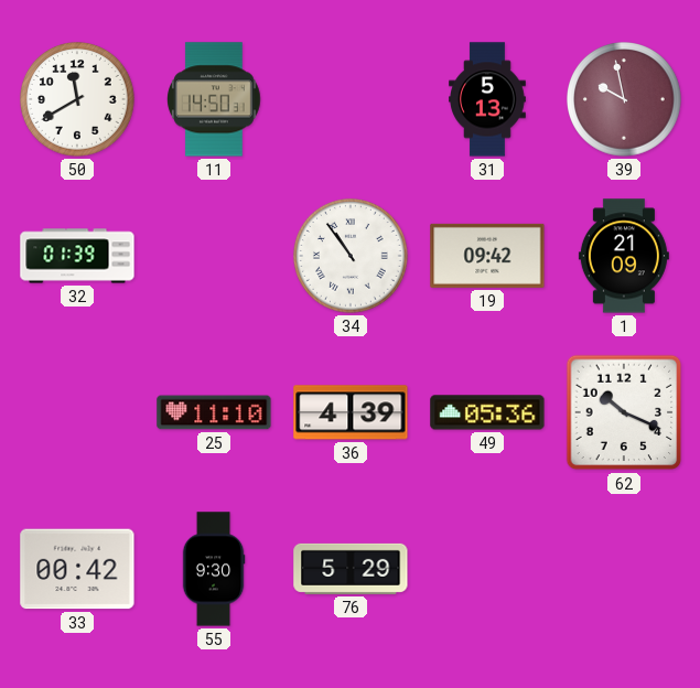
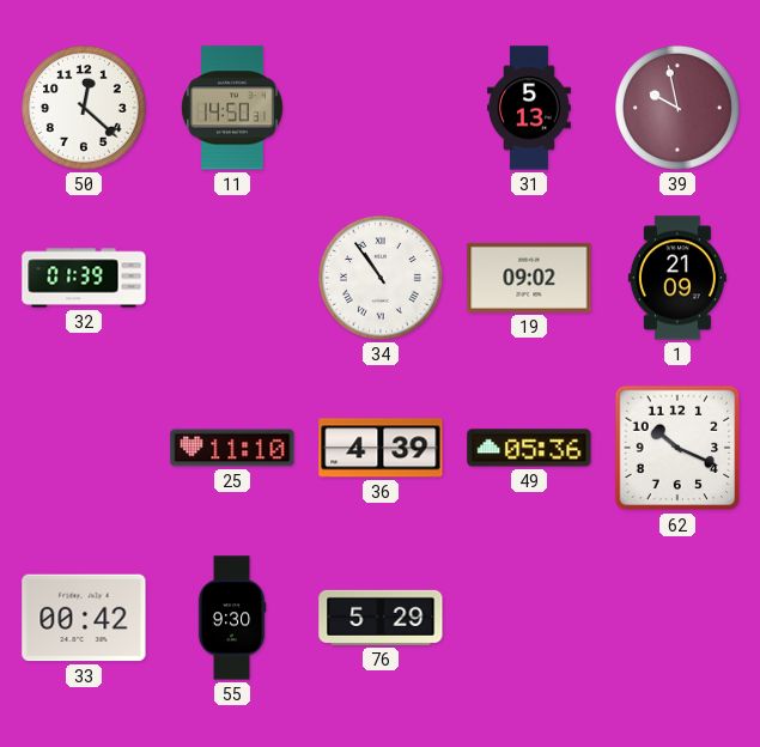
50: 11:40 -> 12:22 (85, 109)
19: 09:42 -> 09:02 (529, 278)
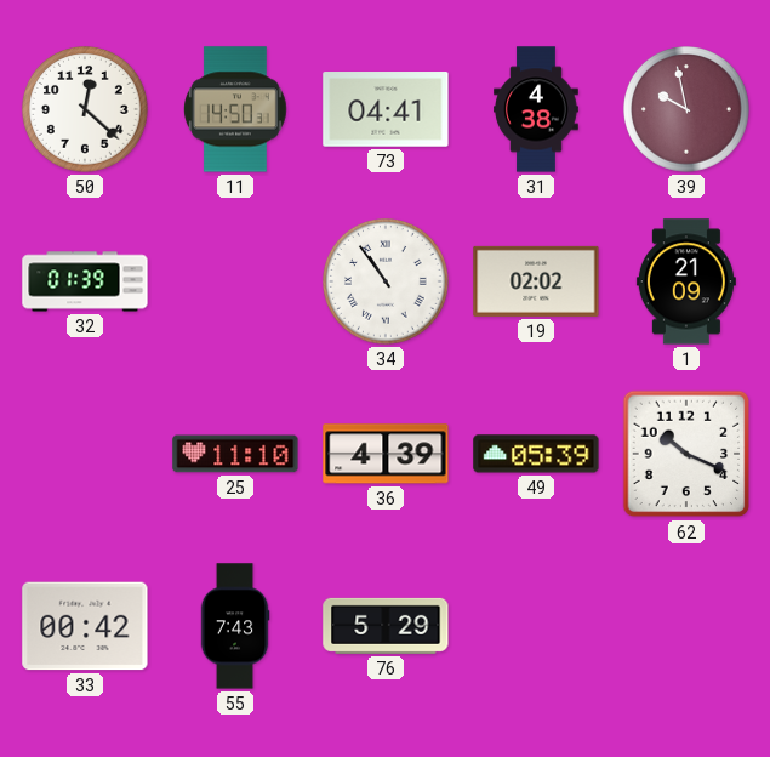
73: none -> 04:41 (386, 109)
31: 5:13 -> 4:38 (537, 109)
19: 09:02 -> 02:02 (536, 281)
49: 05:36 -> 05:39 (536, 454)
55: 9:30 -> 7:43 (235, 626)
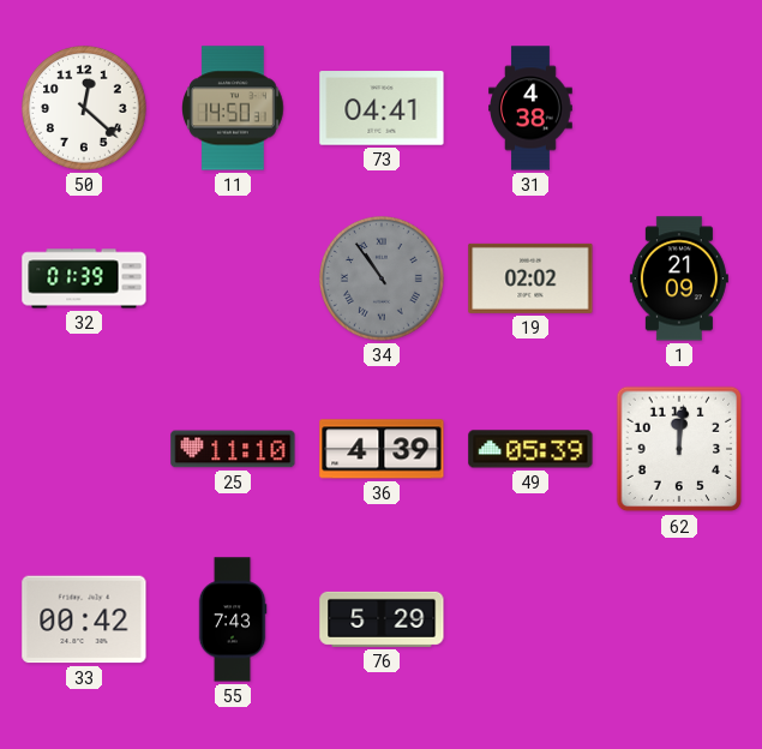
39: 9:58 -> none (688, 110)
34 dial: white -> grey (383, 280)
62: 10:19 -> 12:01 (679, 449)
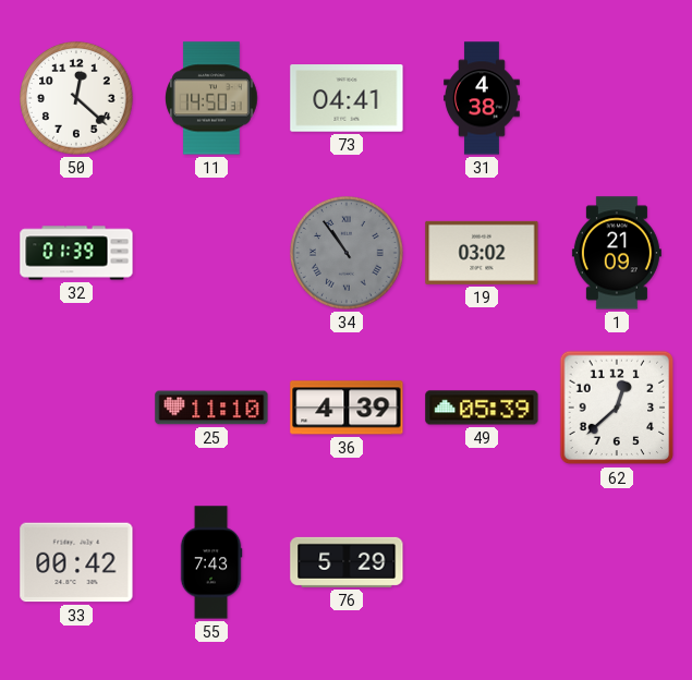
19: 02:02 -> 03:02 (482, 253)
62: 12:01 -> 12:38 (617, 408)
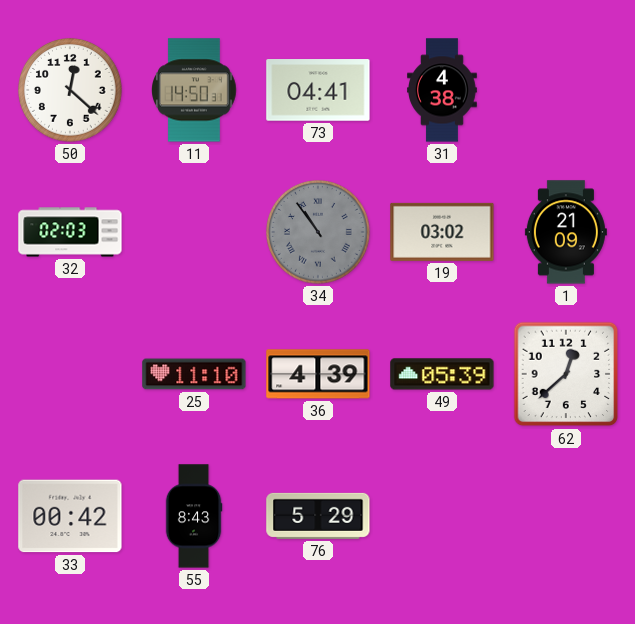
32: 01:39 -> 02:03 (70, 232)
55: 7:43 -> 8:43 (194, 516)
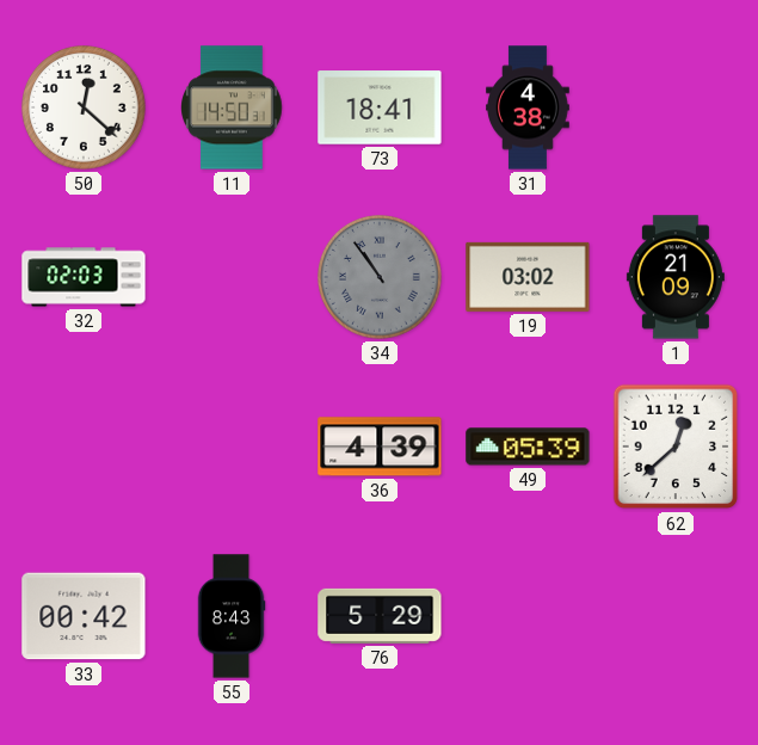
73: 04:41 -> 18:41 (380, 107)
25: 11:10 -> none (194, 374)
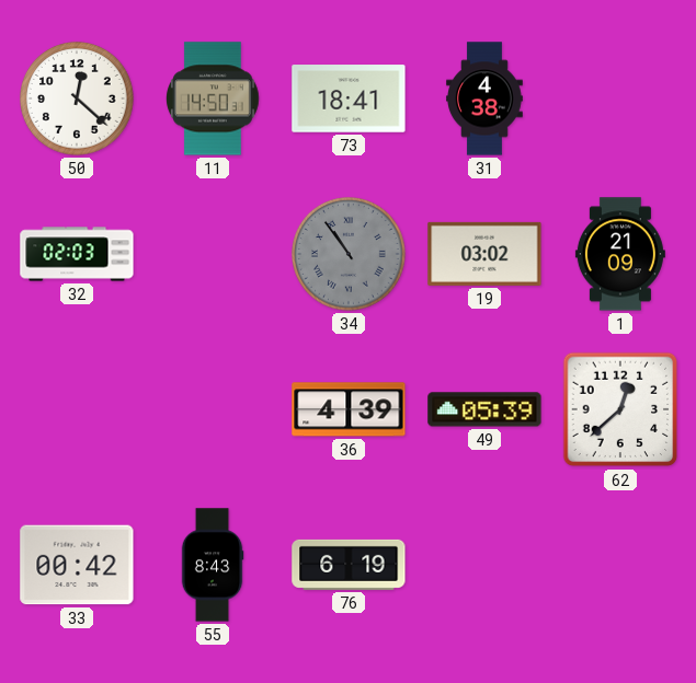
76: 5:29 -> 6:19 (349, 565)
